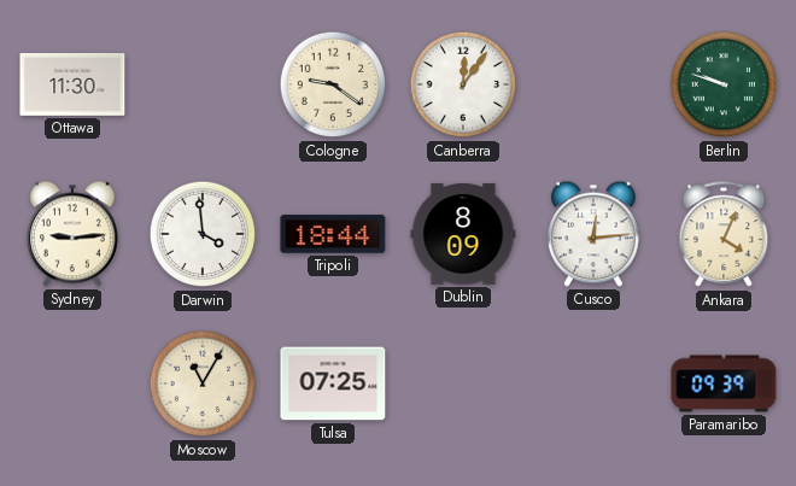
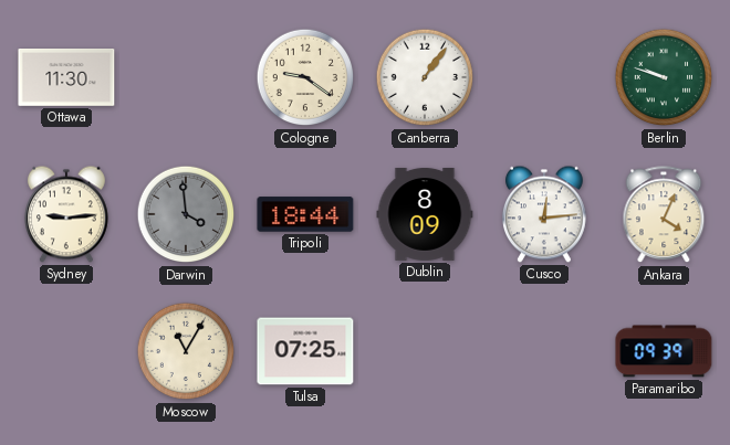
Canberra: 12:06 -> 1:06 (425, 77)
Darwin dial: white -> grey (186, 214)
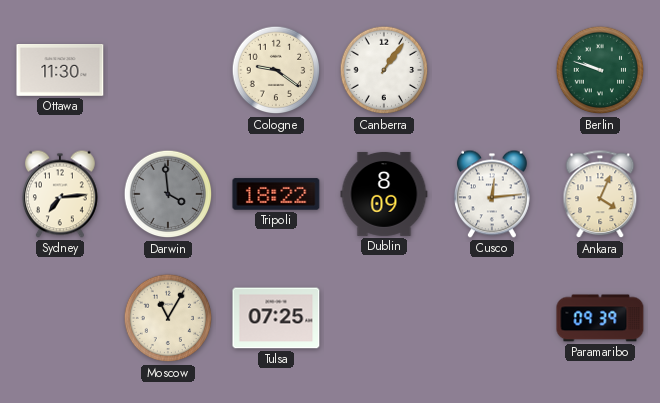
Sydney: 9:14 -> 7:14 (60, 194)
Tripoli: 18:44 -> 18:22 (276, 194)
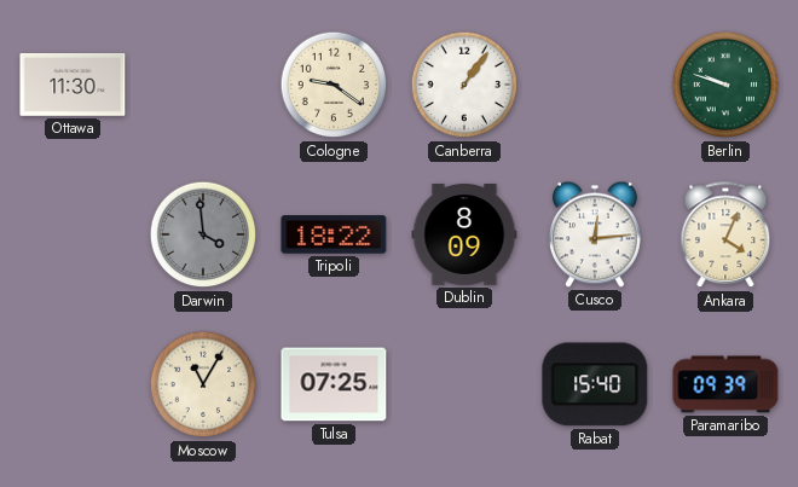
Sydney: 7:14 -> none (60, 194)
Rabat: none -> 15:40 (595, 384)
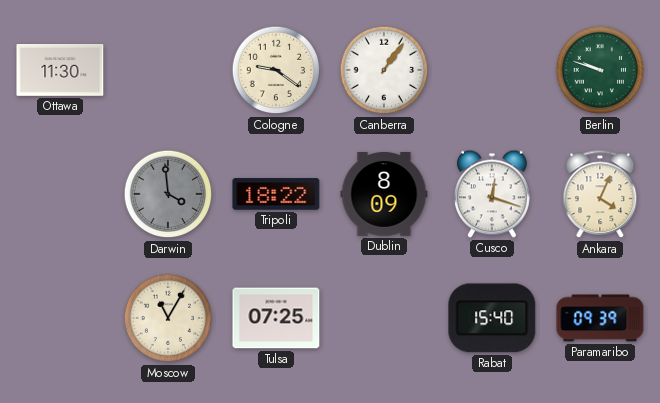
Cusco: 12:14 -> 12:18 (492, 194)
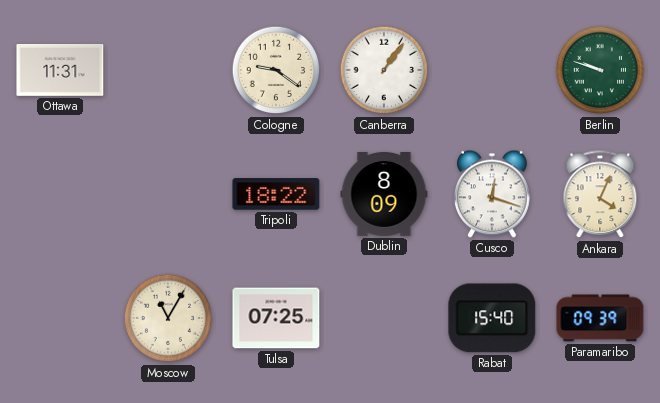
Ottawa: 11:30 -> 11:31 (60, 71)
Darwin: 3:59 -> none (168, 194)
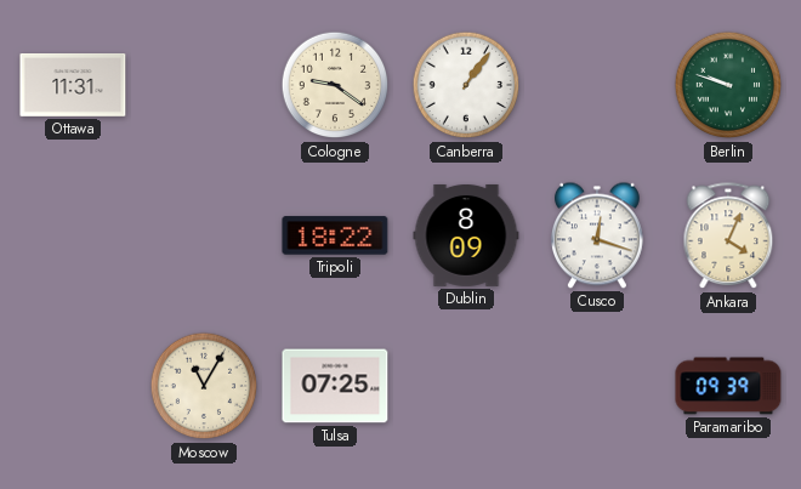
Rabat: 15:40 -> none (492, 318)
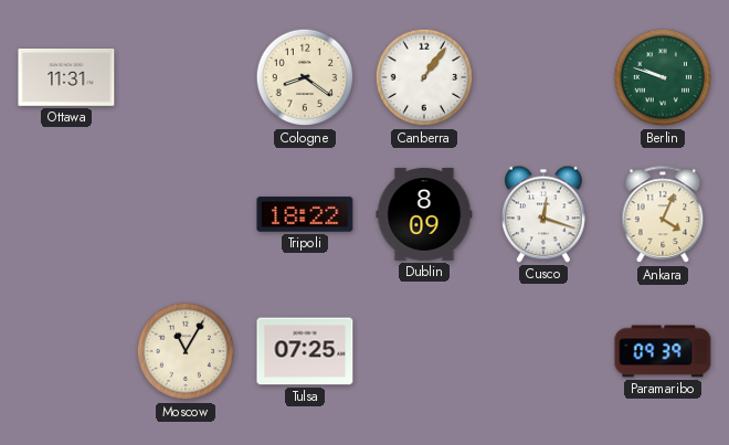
Cologne: 9:21 -> 8:21 (305, 77)
